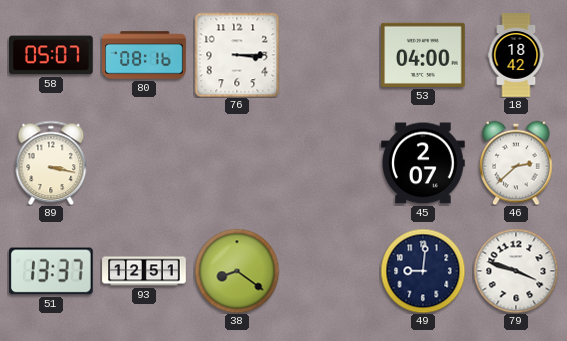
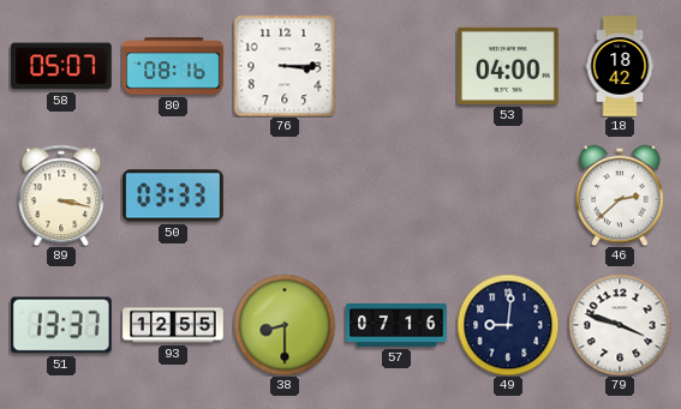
50: none -> 03:33 (174, 196)
45: 2:07 -> none (423, 163)
93: 12:51 -> 12:55 (173, 325)
38: 8:21 -> 8:30 (285, 325)
57: none -> 07:16 (396, 325)
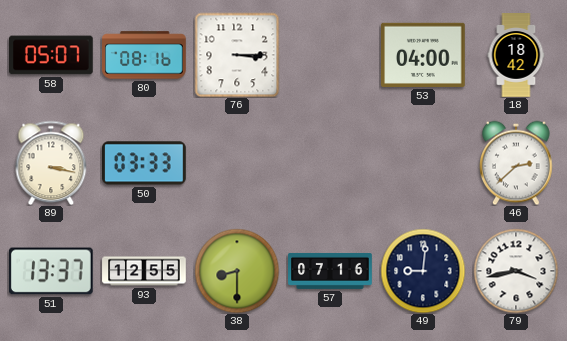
79: 3:48 -> 3:43 (516, 271)
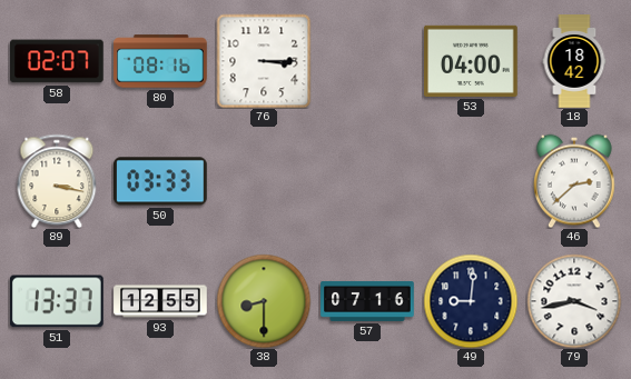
58: 05:07 -> 02:07 (58, 61)
